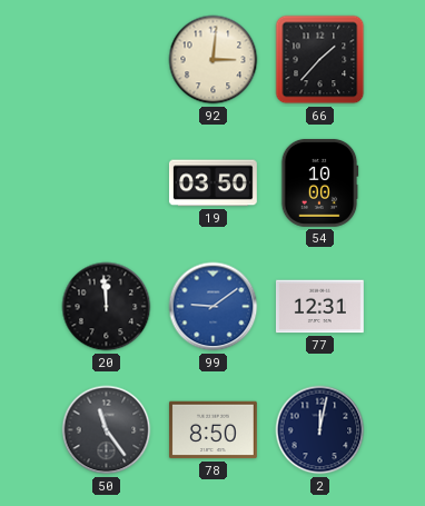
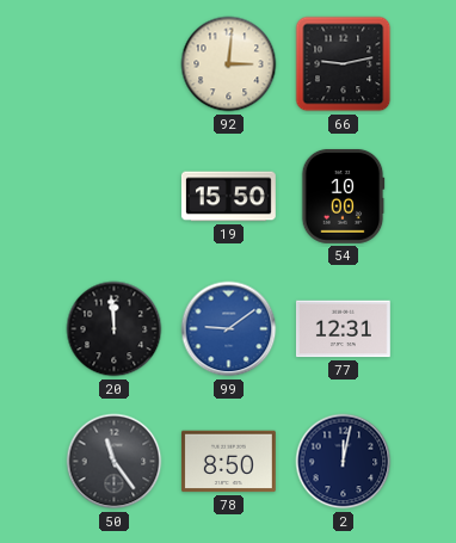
66: 1:37 -> 9:13 (344, 64)
19: 03:50 -> 15:50 (229, 197)
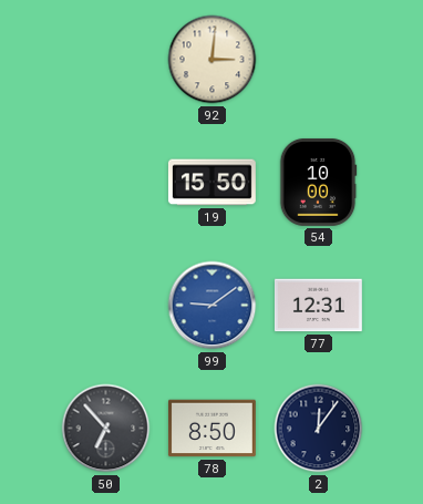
66: 9:13 -> none (344, 64)
20: 11:59 -> none (115, 329)
50: 11:24 -> 6:53 (106, 429)
2: 12:02 -> 12:06 (319, 429)
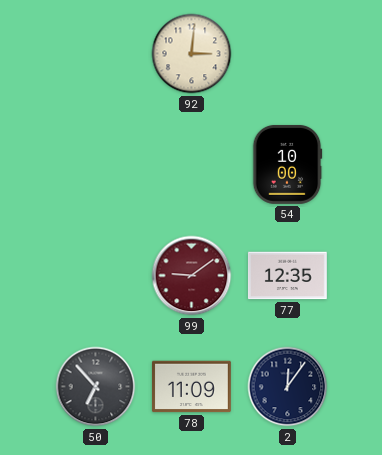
19: 15:50 -> none (213, 183)
99 dial: blue -> burgundy (192, 276)
77: 12:31 -> 12:35 (287, 276)
78: 8:50 -> 11:09 (191, 387)
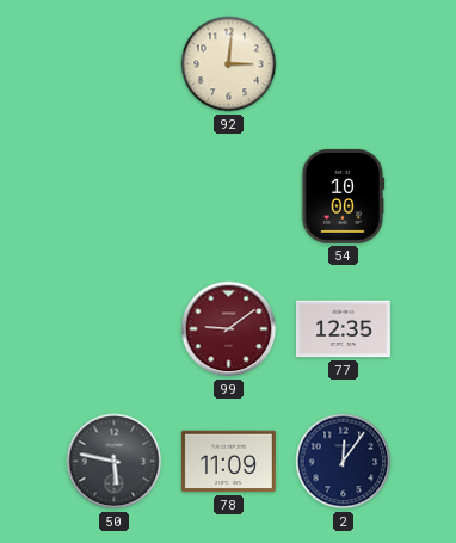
50: 6:53 -> 5:47 (115, 462)
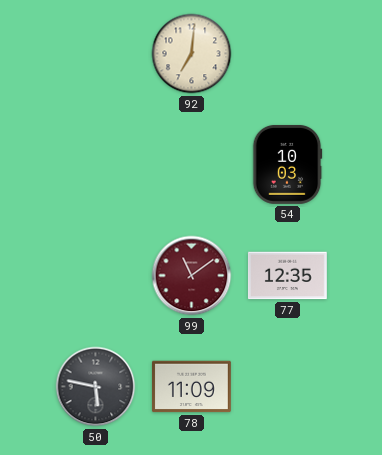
92: 3:01 -> 7:01 (192, 54)
54: 10:00 -> 10:03 (287, 164)
99: 9:09 -> 11:09 (192, 276)
2: 12:06 -> none (344, 462)
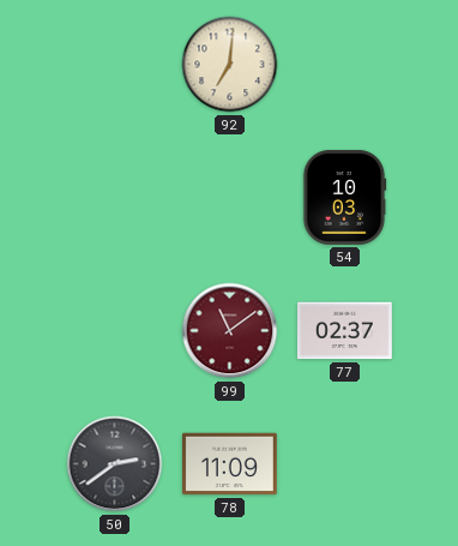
77: 12:35 -> 02:37 (344, 331)
50: 5:47 -> 2:39 (115, 464)
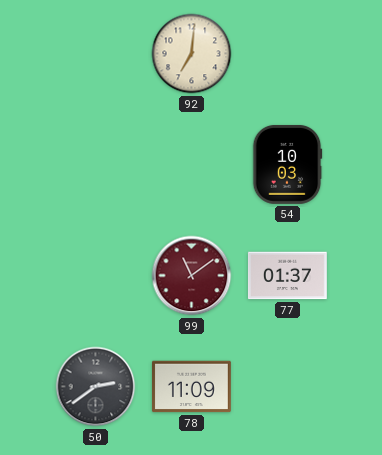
77: 02:37 -> 01:37 (287, 276)
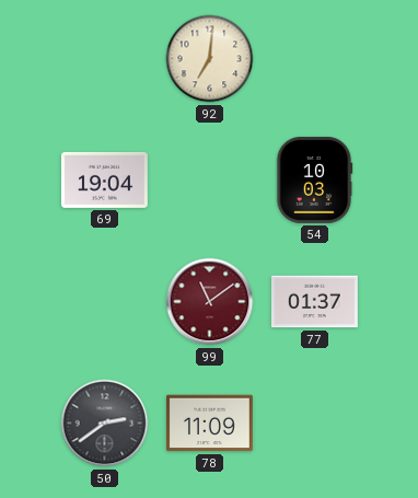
69: none -> 19:04 (104, 179)
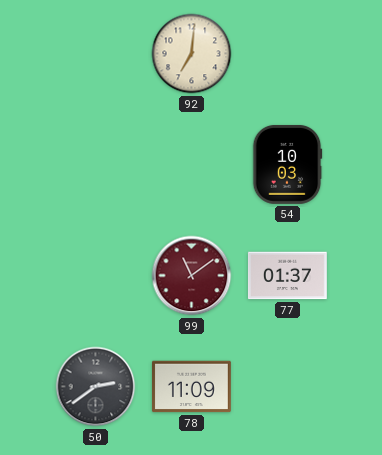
69: 19:04 -> none (104, 179)
